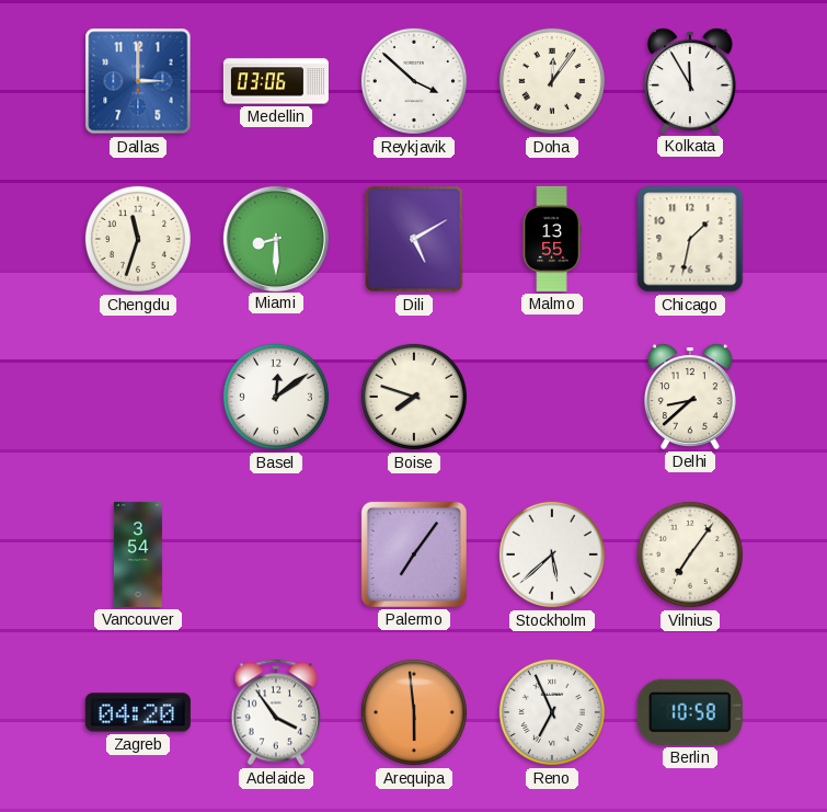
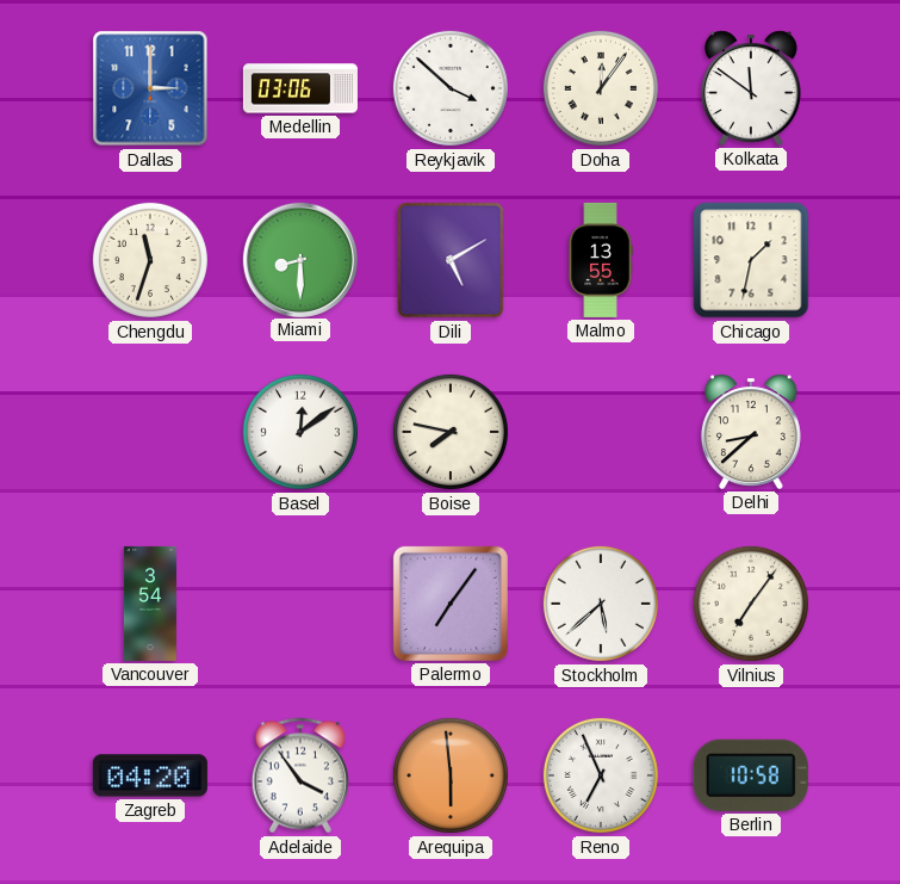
Kolkata: 11:55 -> 11:51 (751, 88)
Boise: 7:48 -> 7:47 (451, 432)
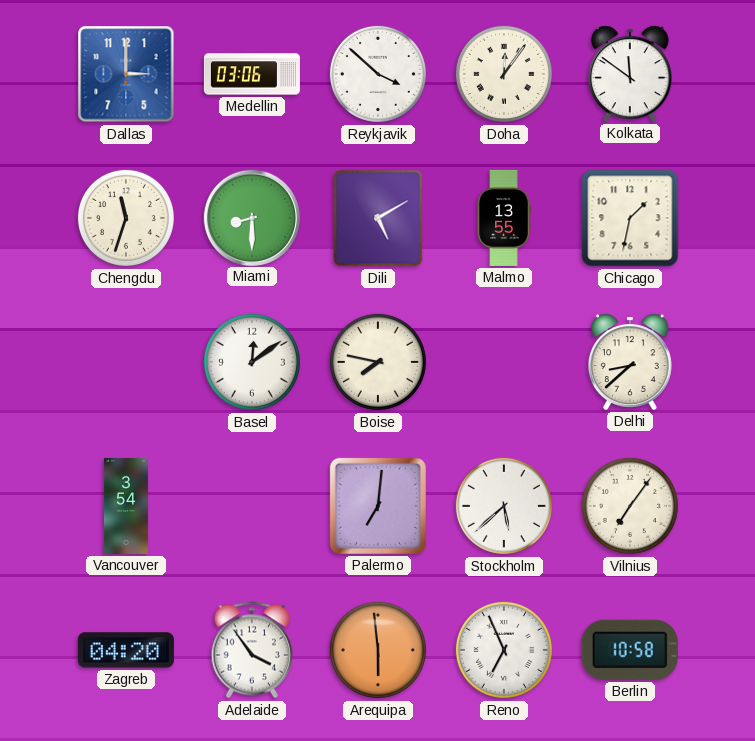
Palermo: 7:06 -> 7:01 (378, 506)
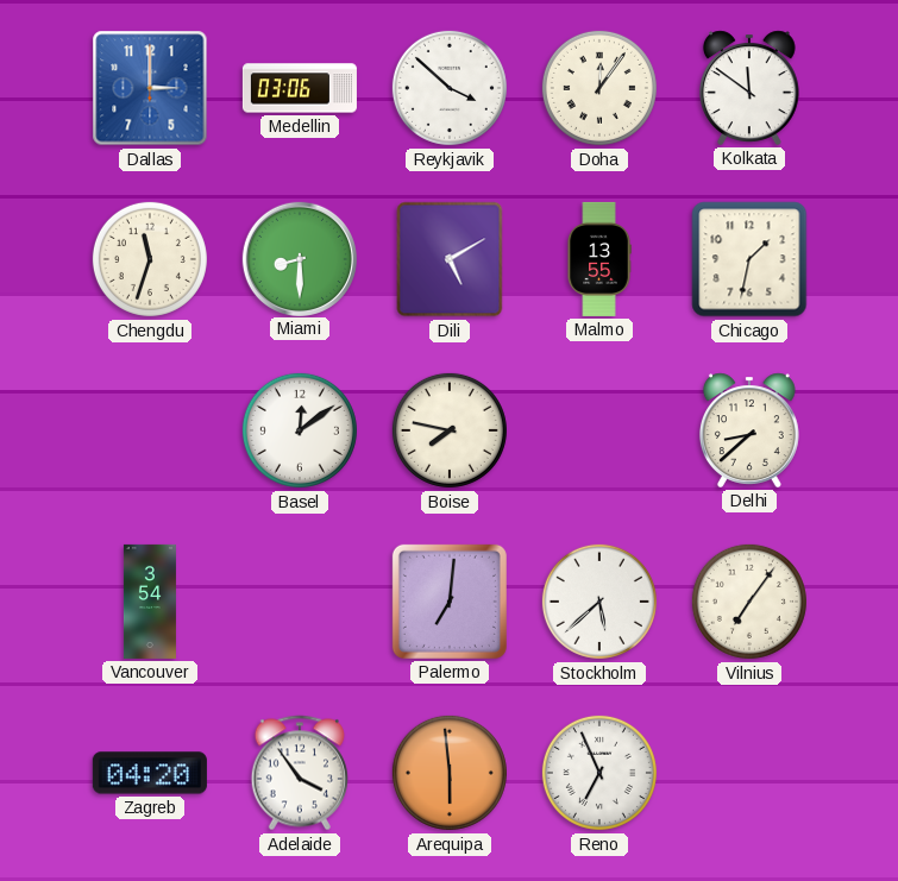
Berlin: 10:58 -> none (630, 650)
